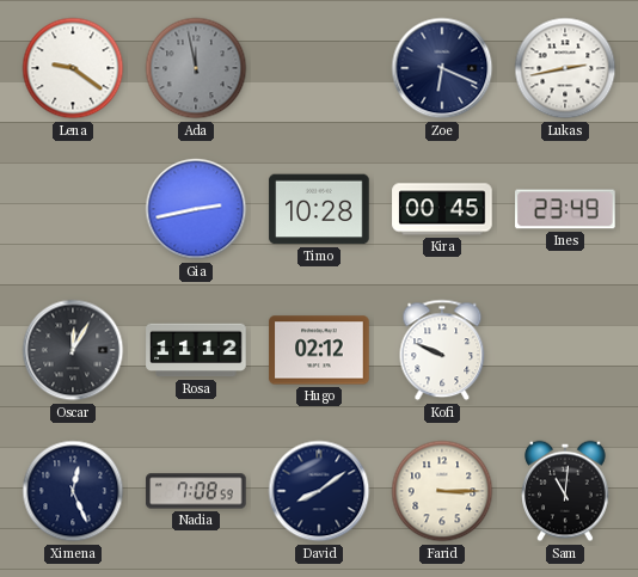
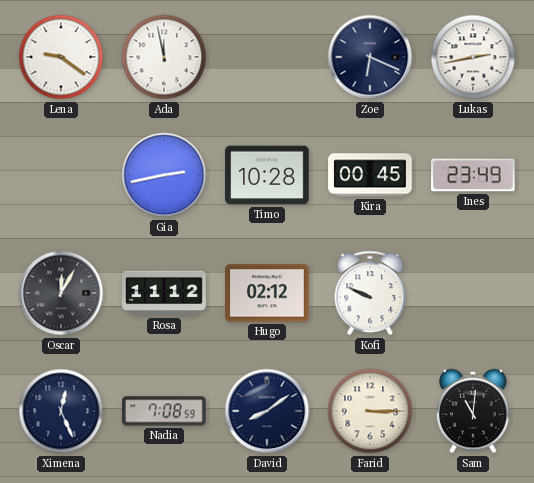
Ada dial: grey -> white (164, 57)
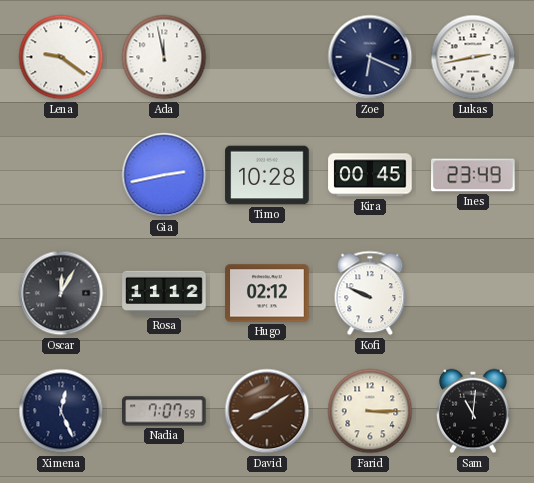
Nadia: 7:08 -> 7:07 (164, 411)
David dial: navy -> brown (267, 411)
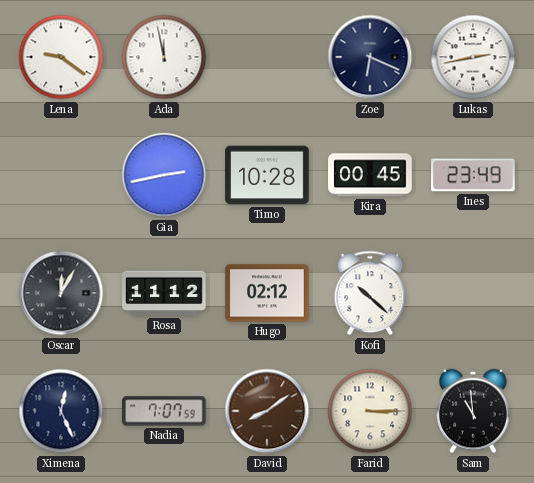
Kofi: 9:49 -> 10:22 (370, 293)
Sam: 11:01 -> 10:59 (473, 411)
